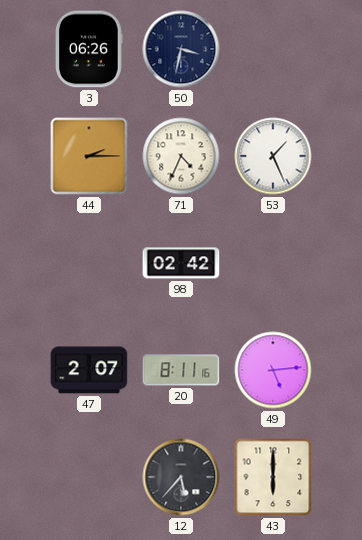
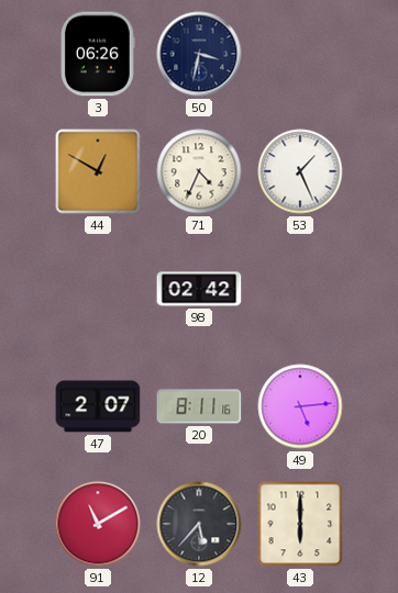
44: 2:15 -> 12:50 (98, 171)
91: none -> 11:10 (98, 524)
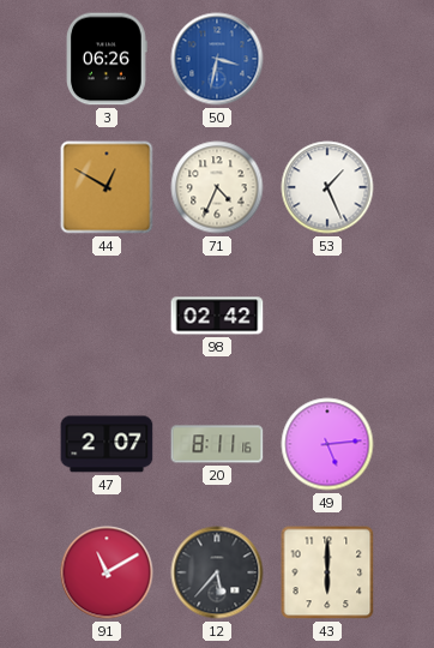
50 dial: navy -> blue (217, 59)
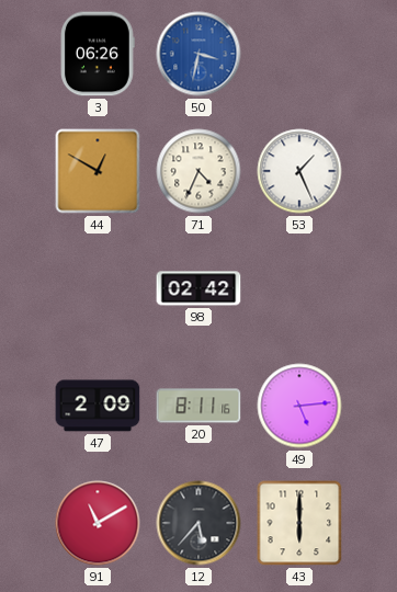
47: 2:07 -> 2:09 (98, 406)
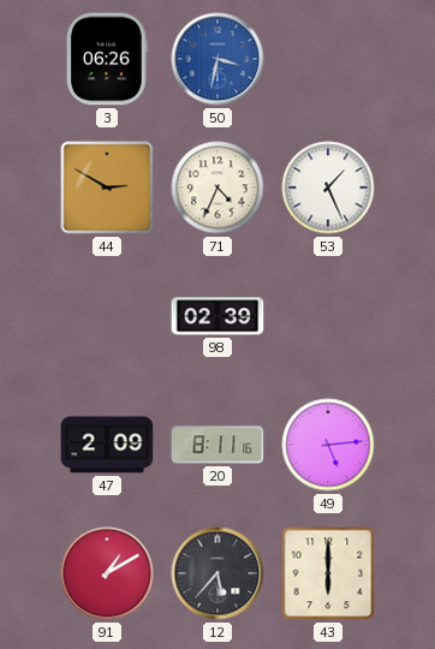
44: 12:50 -> 2:50 (107, 187)
98: 02:42 -> 02:39 (218, 316)
91: 11:10 -> 1:10 (107, 573)
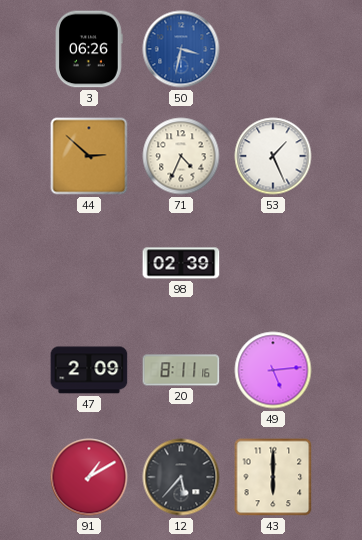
44: 2:50 -> 2:52 (89, 156)
